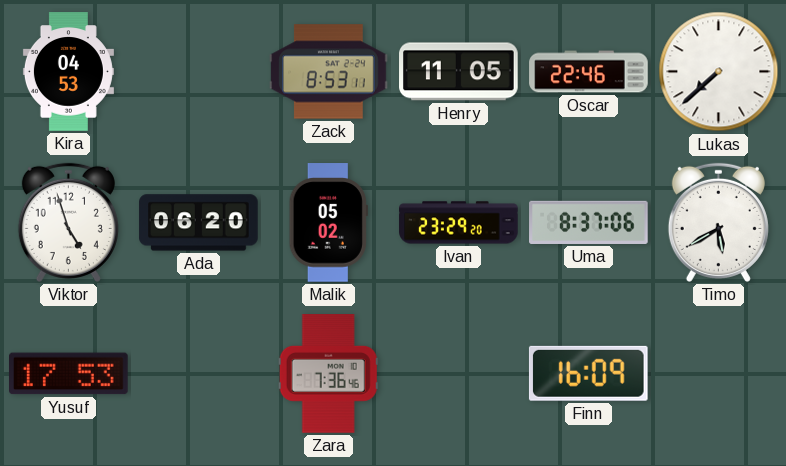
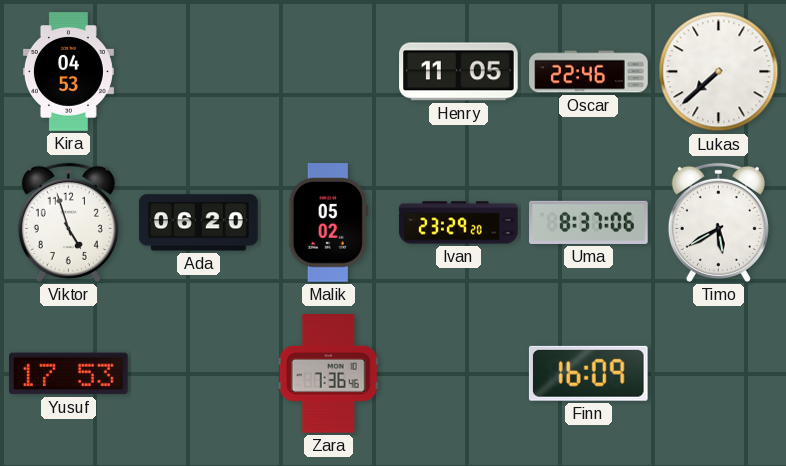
Zack: 8:53 -> none (329, 72)
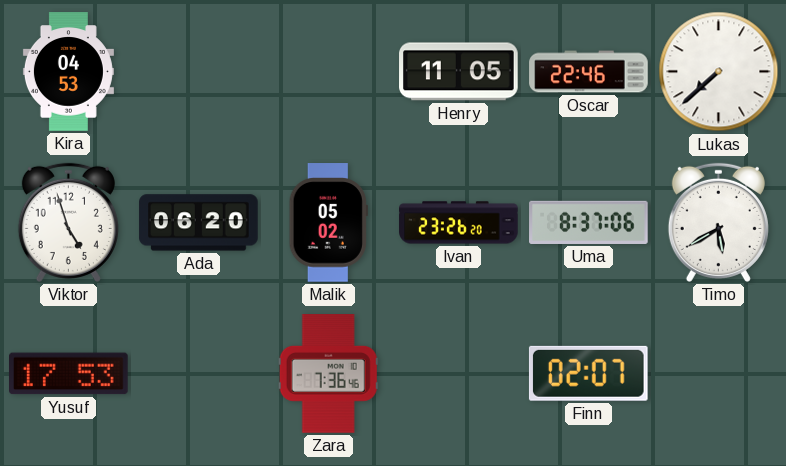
Ivan: 23:29 -> 23:26 (459, 223)
Finn: 16:09 -> 02:07 (588, 373)
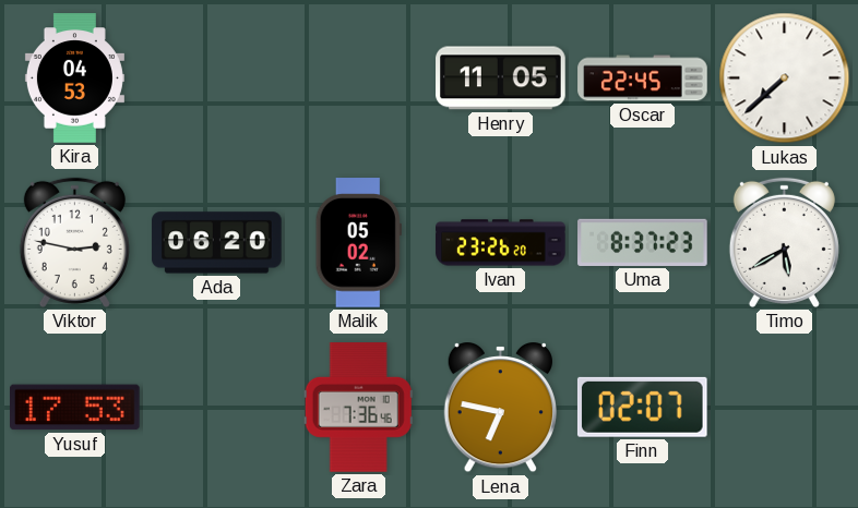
Oscar: 22:46 -> 22:45 (643, 78)
Viktor: 4:57 -> 2:47 (74, 242)
Uma: 8:37:06 -> 8:37:23 (643, 242)
Lena: none -> 6:47 (500, 409)
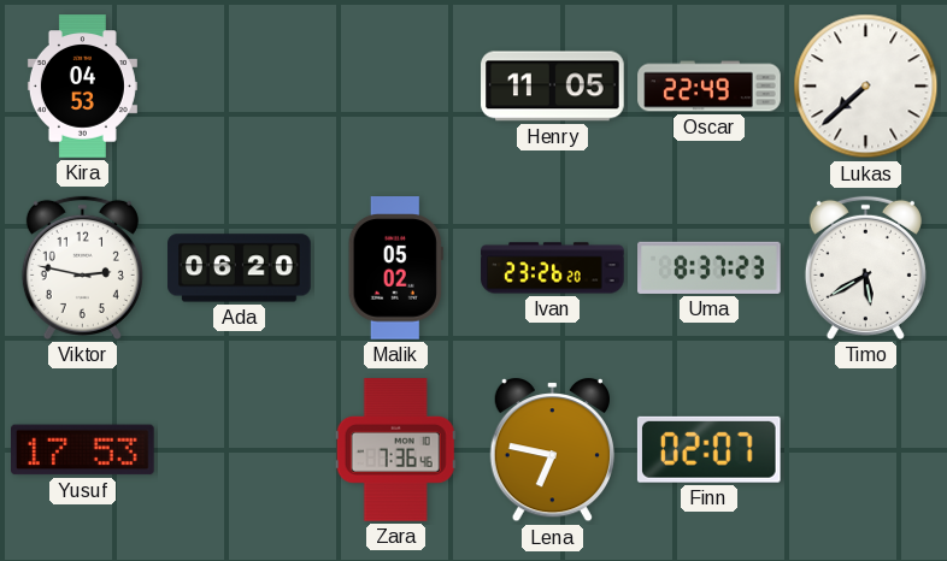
Oscar: 22:45 -> 22:49 (710, 87)
